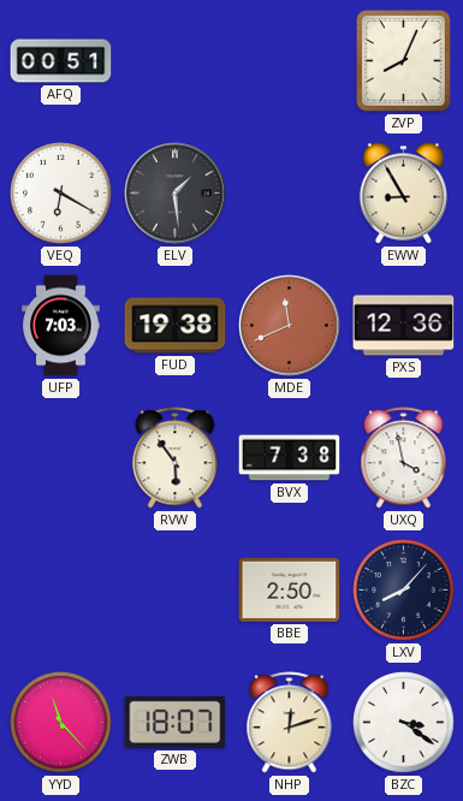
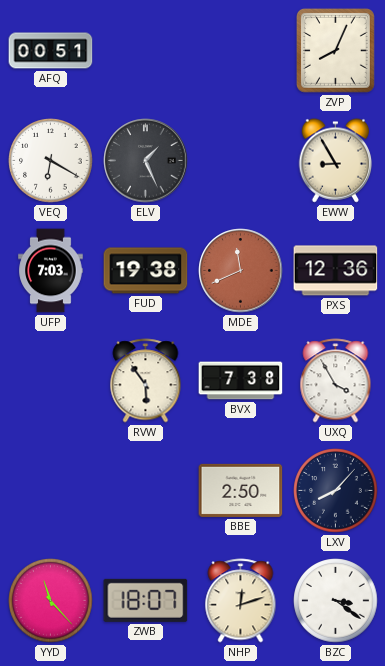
ELV: 1:29 -> 1:26 (146, 161)
UXQ: 3:58 -> 3:55 (336, 381)
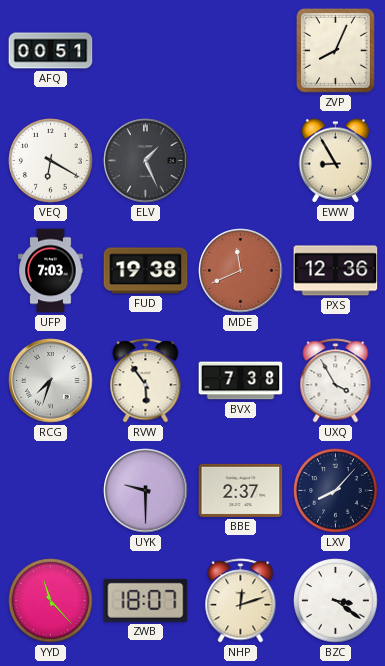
RCG: none -> 7:33 (51, 381)
UYK: none -> 9:30 (146, 491)
BBE: 2:50 -> 2:37 (241, 490)
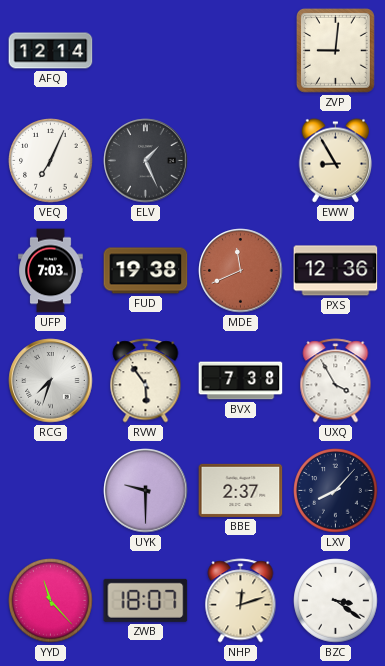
AFQ: 00:51 -> 12:14 (51, 51)
ZVP: 8:04 -> 9:01 (335, 50)
VEQ: 6:20 -> 7:04 (51, 161)
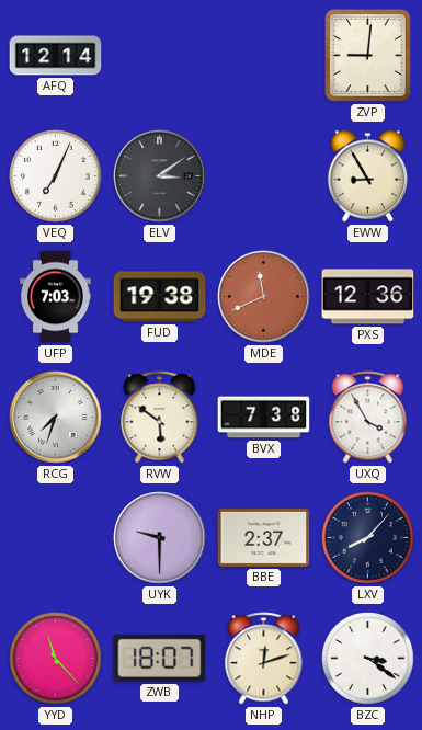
ELV: 1:26 -> 3:09 (160, 176)
RVW: 5:54 -> 5:51 (160, 418)
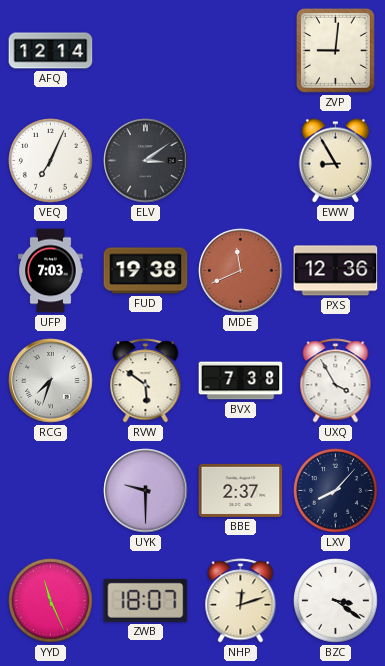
YYD: 11:23 -> 11:26 (51, 601)
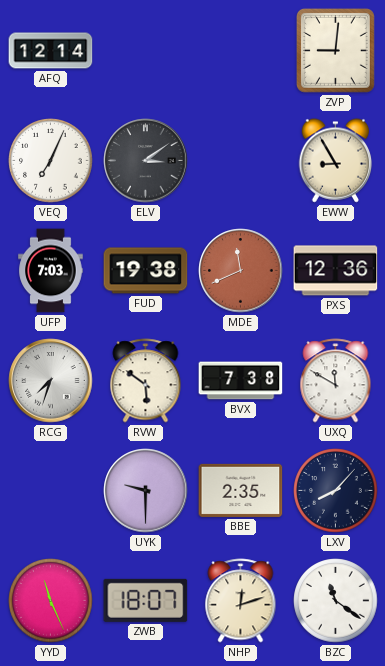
UXQ: 3:55 -> 11:50 (336, 381)
BBE: 2:37 -> 2:35 (241, 490)
BZC: 3:21 -> 11:21 (336, 601)
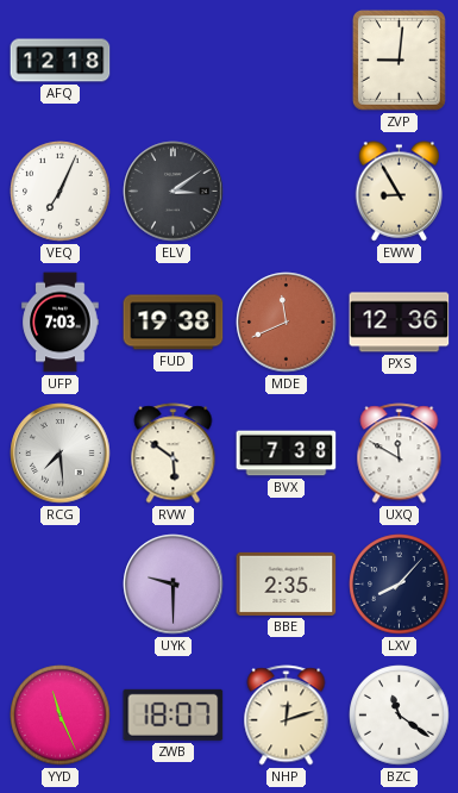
AFQ: 12:14 -> 12:18 (61, 61)
RCG: 7:33 -> 7:29 (61, 454)
